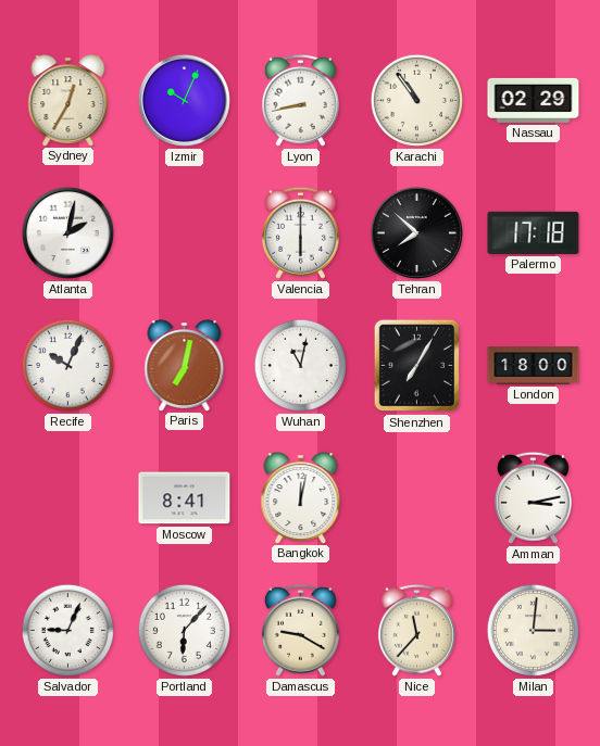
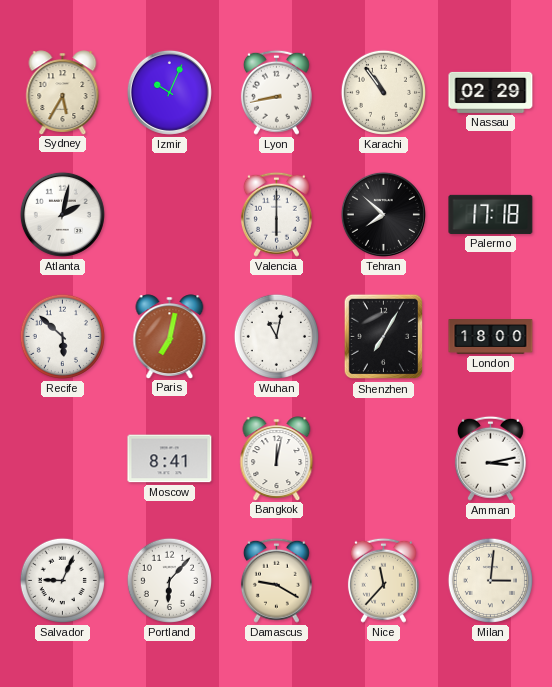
Sydney: 12:35 -> 5:35 (63, 92)
Recife: 10:04 -> 5:52 (62, 336)
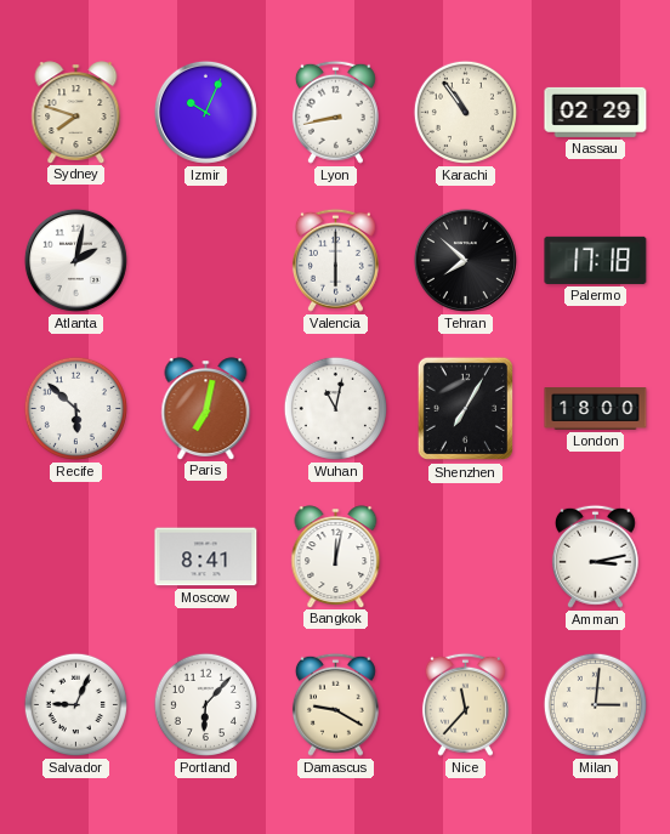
Sydney: 5:35 -> 7:48 (76, 112)
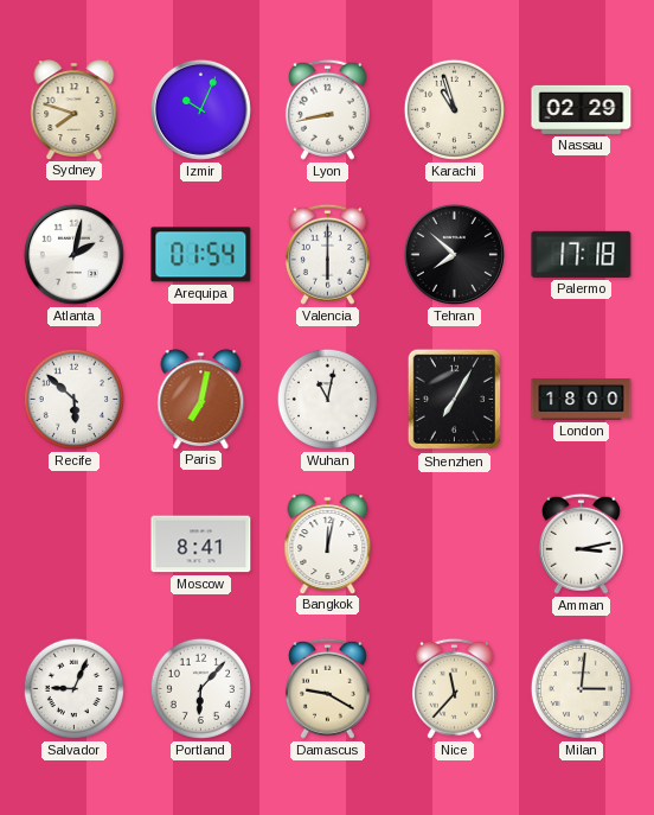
Karachi: 10:54 -> 10:57 (454, 109)
Arequipa: none -> 01:54 (201, 255)
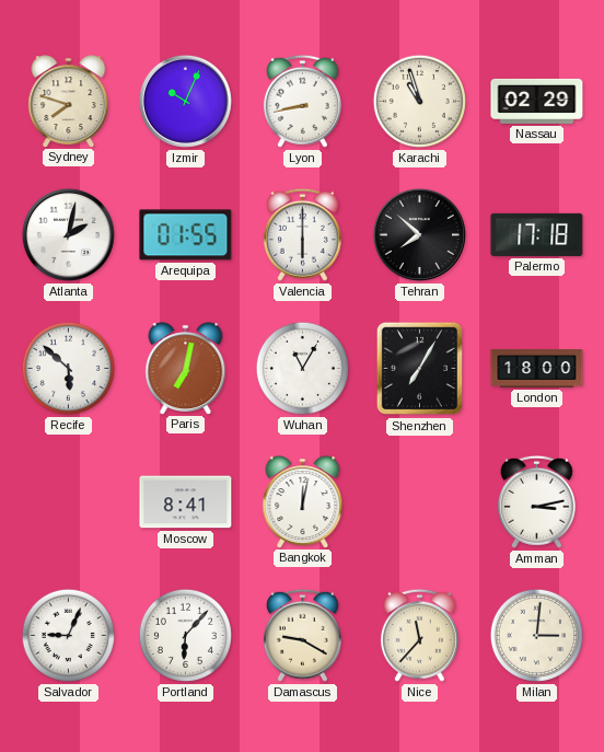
Arequipa: 01:54 -> 01:55 (186, 235)
Wuhan: 11:02 -> 11:05 (302, 368)
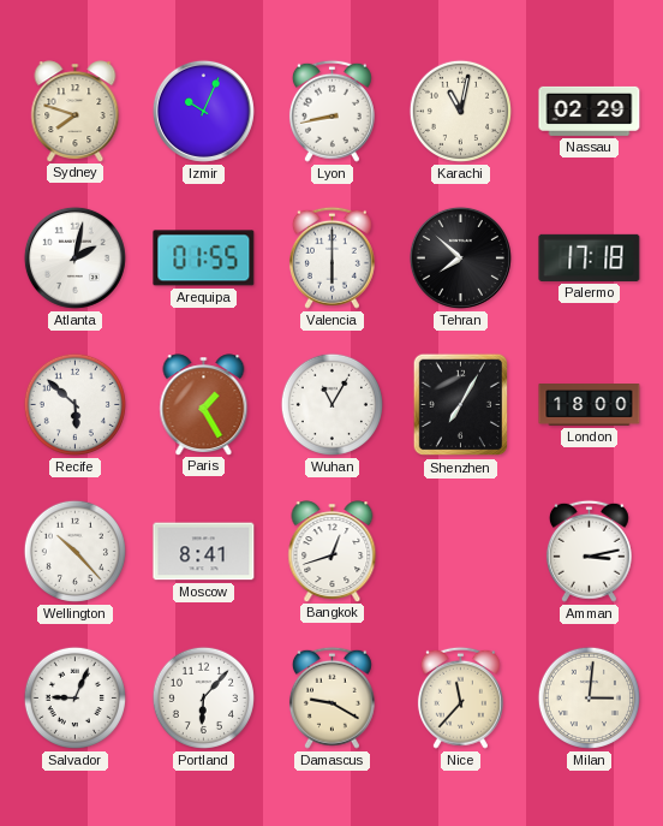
Karachi: 10:57 -> 11:02 (460, 111)
Paris: 7:02 -> 1:25 (204, 404)
Wellington: none -> 10:23 (74, 551)
Bangkok: 12:02 -> 12:42 (333, 551)
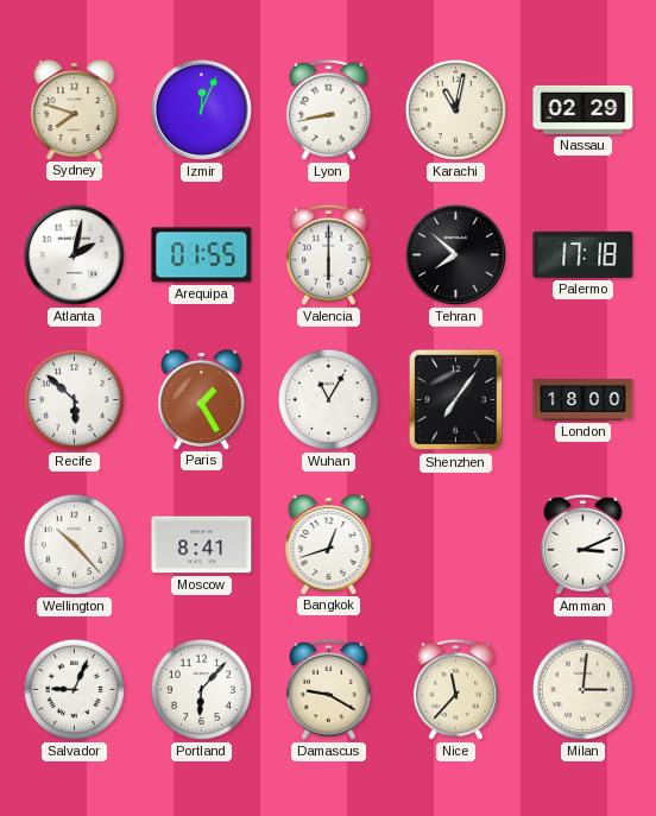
Izmir: 10:04 -> 12:04 (201, 109)
Shenzhen: 7:05 -> 7:06 (455, 400)
Amman: 3:13 -> 3:11 (582, 544)
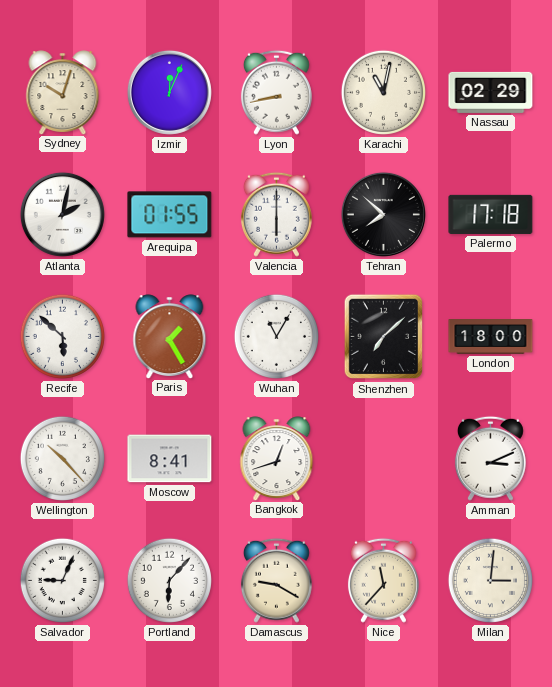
Sydney: 7:48 -> 10:03 (63, 92)
Shenzhen: 7:06 -> 7:08 (383, 337)
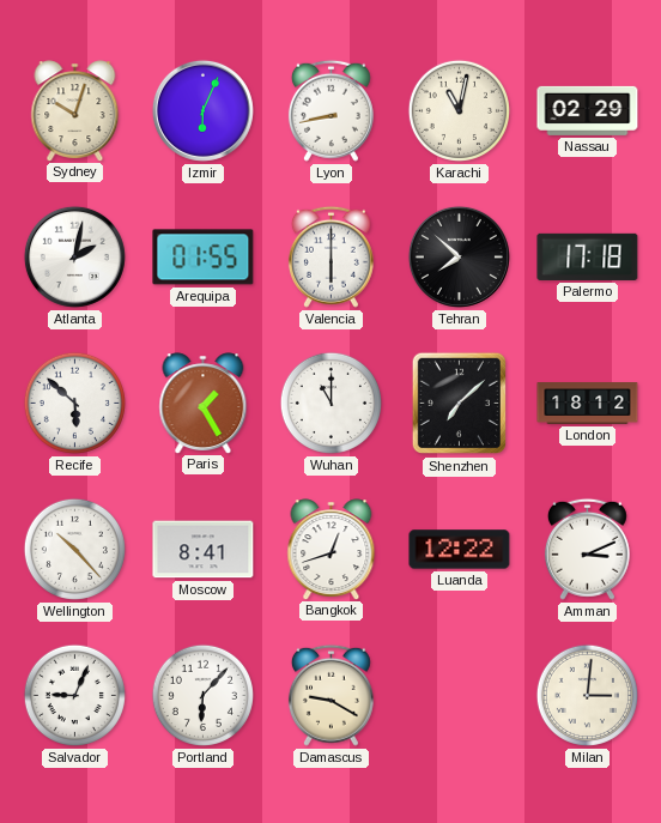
Izmir: 12:04 -> 6:04 (202, 110)
Wuhan: 11:05 -> 11:00 (330, 403)
London: 18:00 -> 18:12 (588, 404)
Luanda: none -> 12:22 (460, 550)
Nice: 11:37 -> none (383, 580)
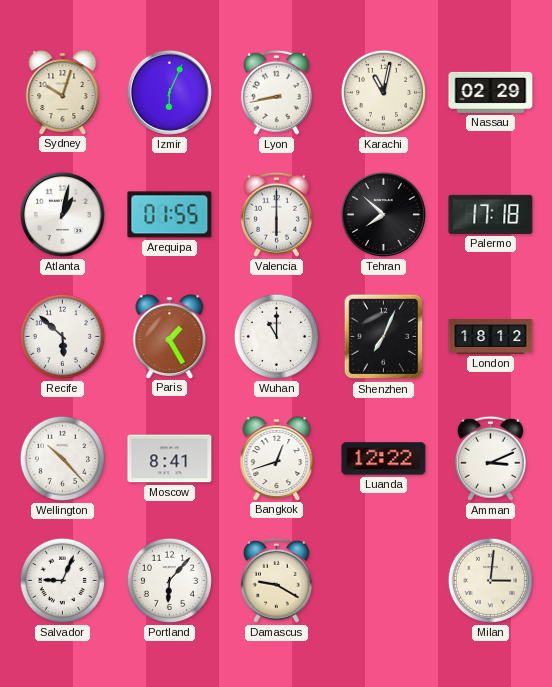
Atlanta: 2:02 -> 1:02 (62, 214)
Shenzhen: 7:08 -> 7:04 (383, 337)
